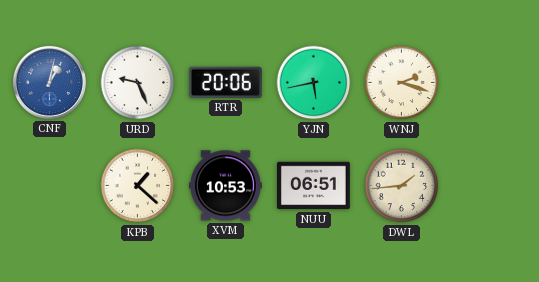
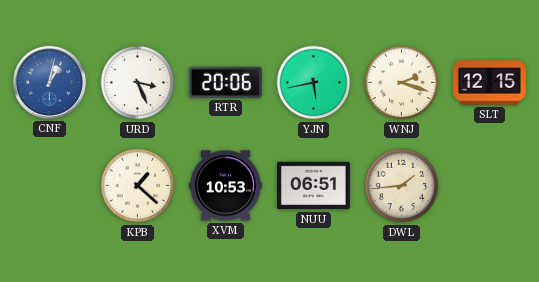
URD: 9:26 -> 3:26 (138, 83)
SLT: none -> 12:15 (490, 83)
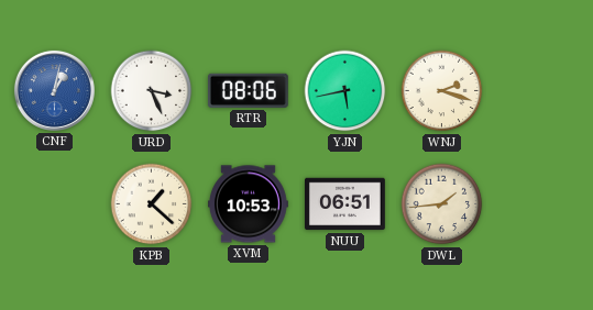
RTR: 20:06 -> 08:06 (248, 90)
SLT: 12:15 -> none (490, 83)
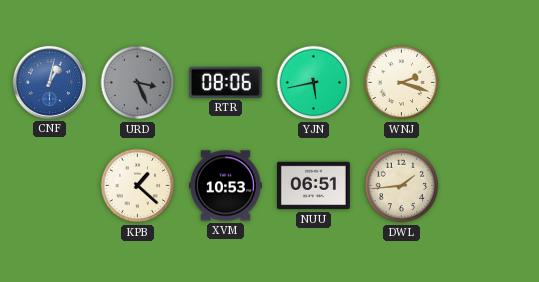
URD dial: white -> grey (138, 83)
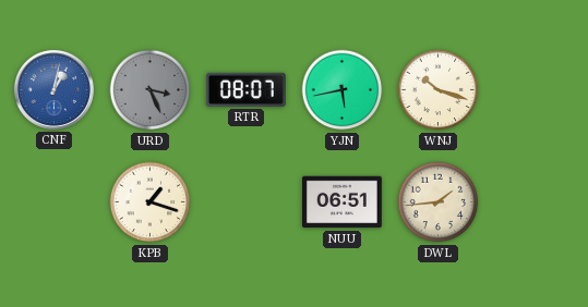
RTR: 08:06 -> 08:07 (245, 89)
WNJ: 2:18 -> 10:18 (439, 90)
KPB: 1:22 -> 1:18 (151, 202)
XVM: 10:53 -> none (226, 186)
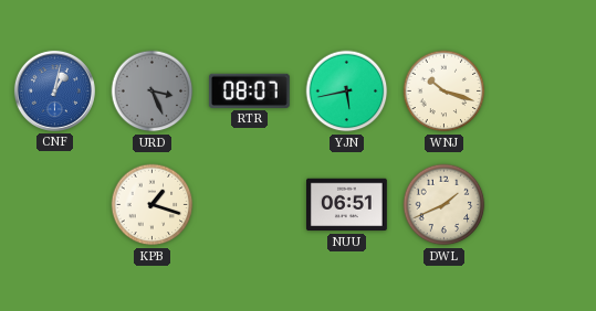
DWL: 1:44 -> 1:41 (445, 205)
